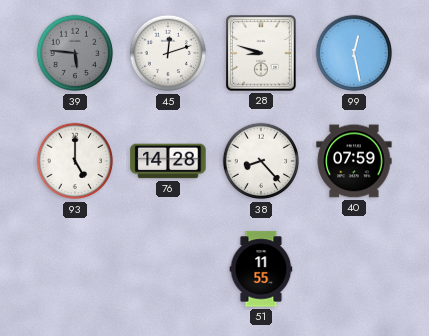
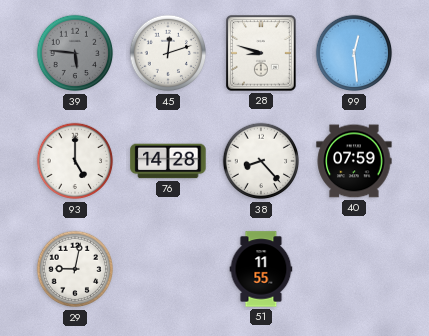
99: 12:28 -> 12:29 (354, 53)
29: none -> 9:02 (75, 269)
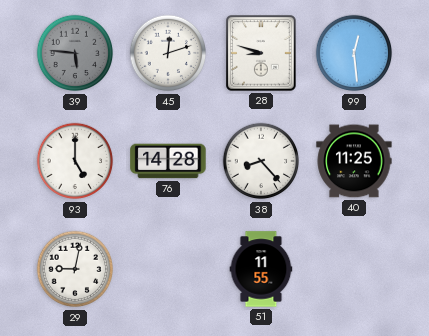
40: 07:59 -> 11:25 (354, 161)
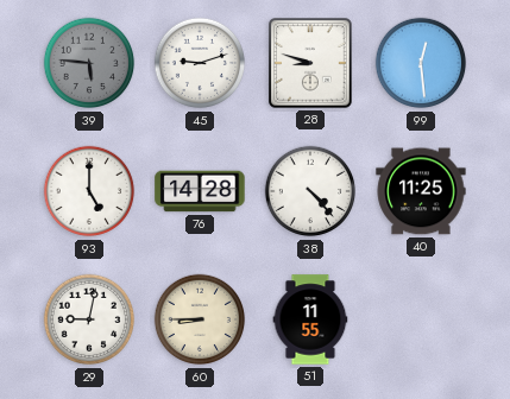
45: 12:12 -> 9:12 (200, 63)
38: 8:23 -> 4:23 (310, 191)
60: none -> 8:45 (200, 319)
